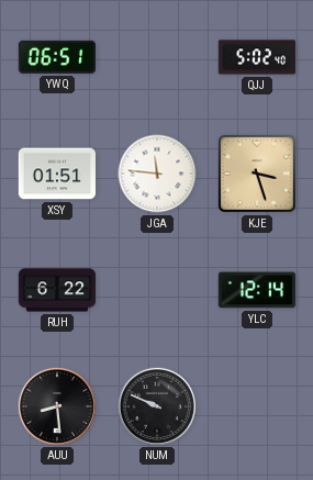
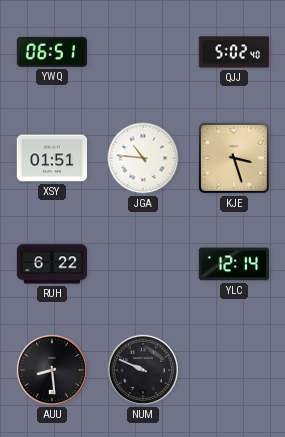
JGA: 11:46 -> 10:46 (143, 158)
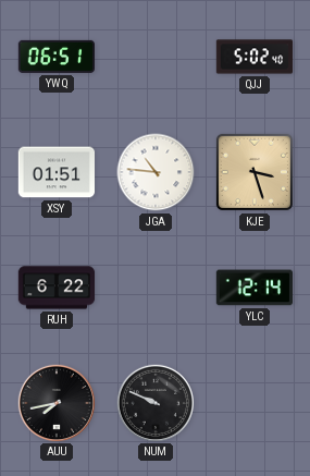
AUU: 8:29 -> 7:43 (55, 402)
